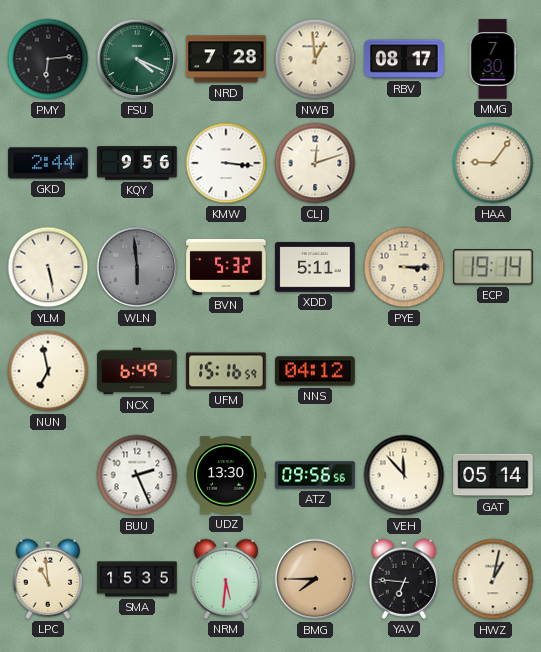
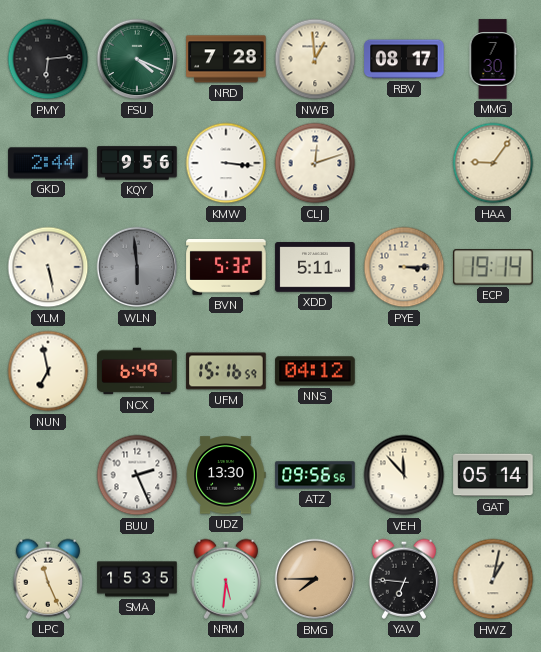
LPC: 10:59 -> 11:26 (47, 579)
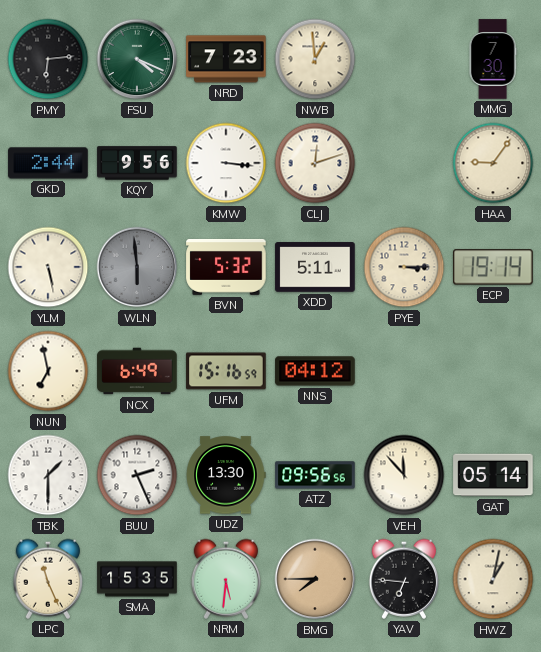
NRD: 7:28 -> 7:23 (226, 59)
RBV: 08:17 -> none (404, 59)
TBK: none -> 1:30 (48, 475)
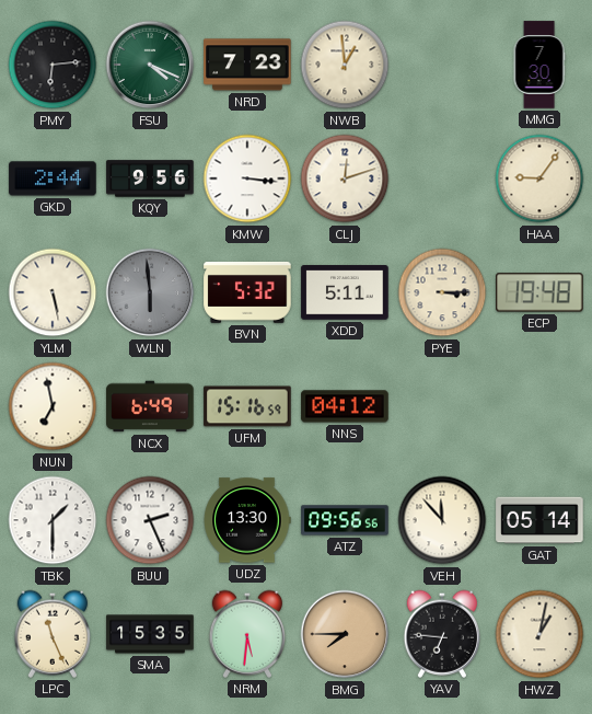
ECP: 19:14 -> 19:48 (539, 292)
